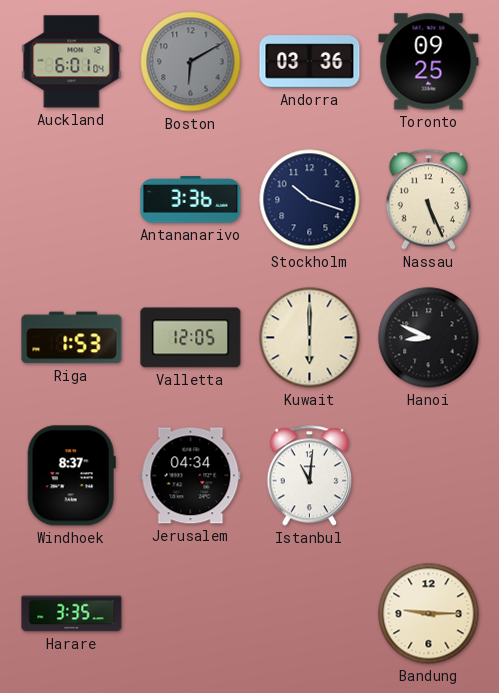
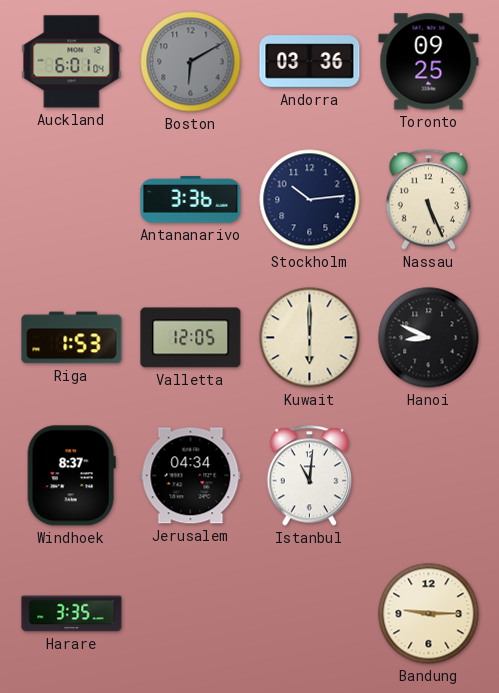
Stockholm: 10:18 -> 10:14 (310, 200)
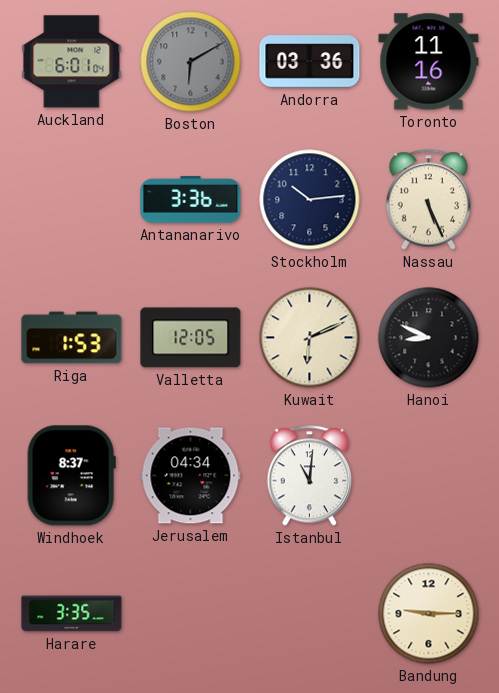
Toronto: 09:25 -> 11:16 (429, 62)
Kuwait: 6:00 -> 6:11 (310, 338)
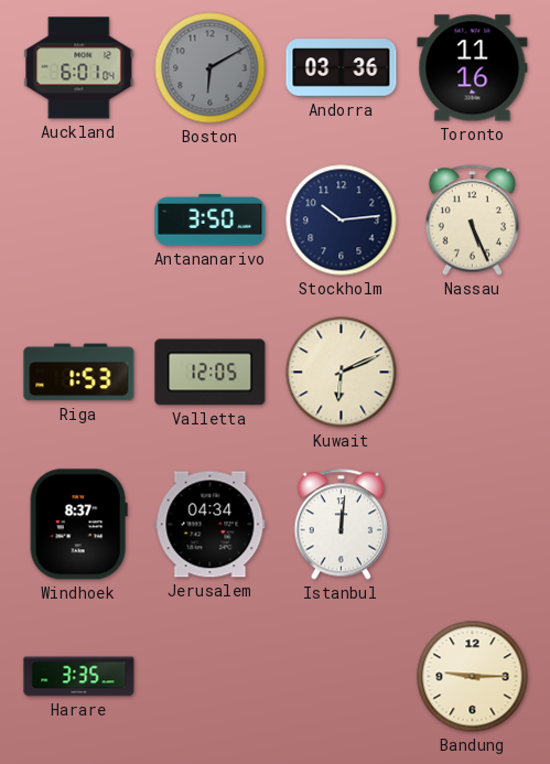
Antananarivo: 3:36 -> 3:50 (211, 220)
Hanoi: 8:49 -> none (429, 338)
Istanbul: 11:01 -> 12:01 (341, 525)
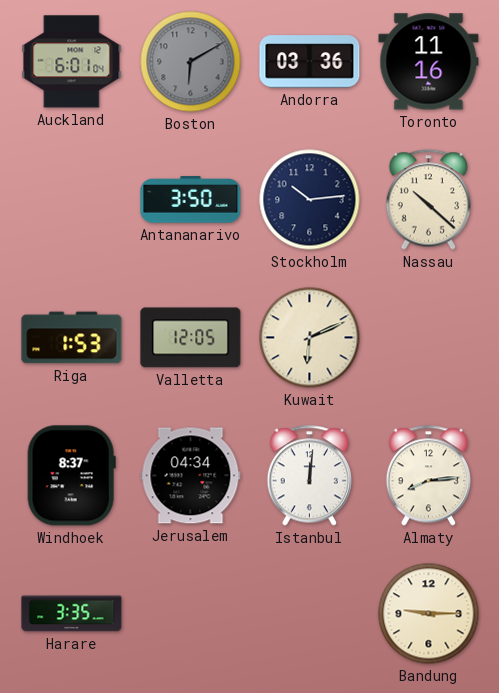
Nassau: 5:26 -> 10:22 (428, 200)
Almaty: none -> 8:14 (428, 476)
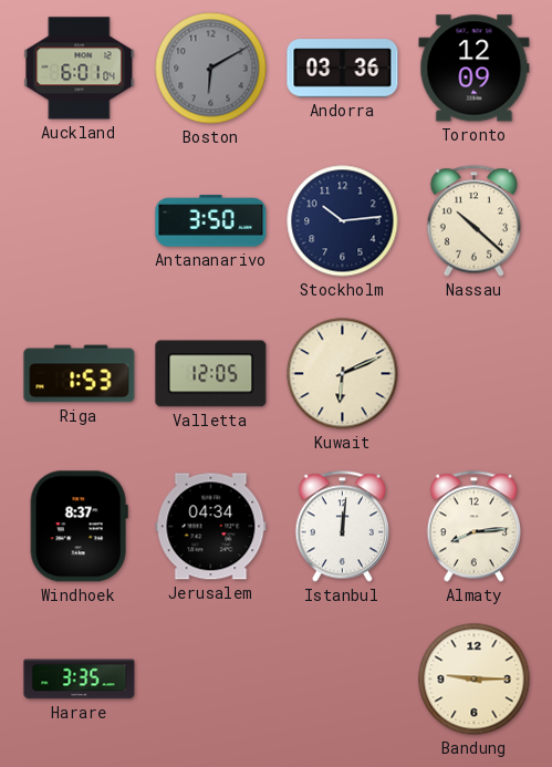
Toronto: 11:16 -> 12:09 (475, 69)
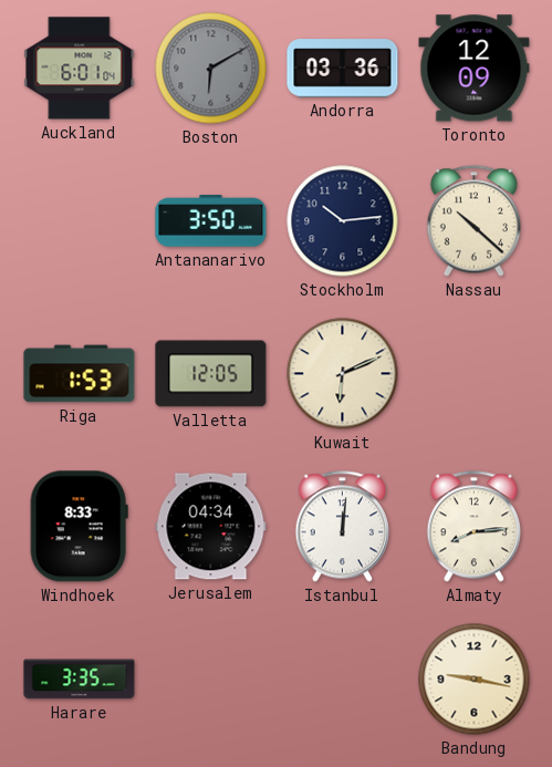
Windhoek: 8:37 -> 8:33 (79, 527)
Bandung: 9:15 -> 9:17 (475, 680)
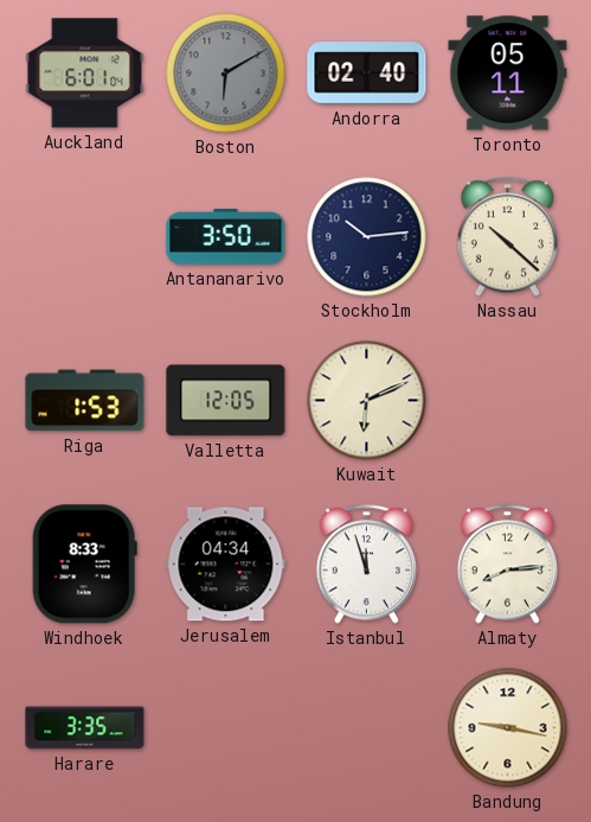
Andorra: 03:36 -> 02:40 (367, 74)
Toronto: 12:09 -> 05:11 (508, 74)
Istanbul: 12:01 -> 11:57 (366, 565)
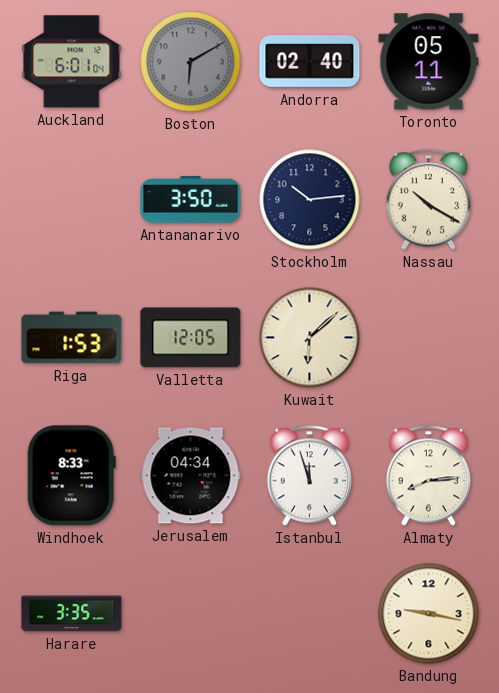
Nassau: 10:22 -> 10:20 (428, 200)
Kuwait: 6:11 -> 6:08 (310, 338)
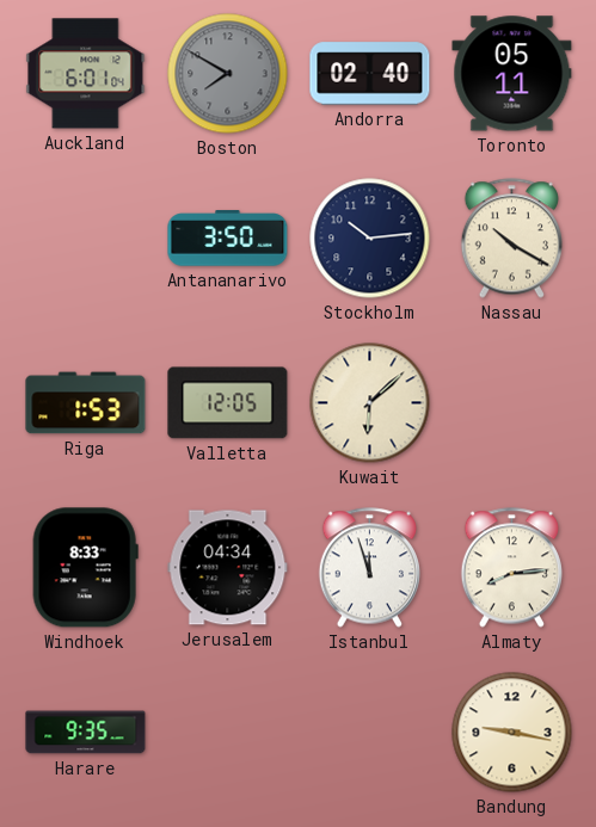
Boston: 6:10 -> 7:50 (228, 74)
Harare: 3:35 -> 9:35 (86, 733)
